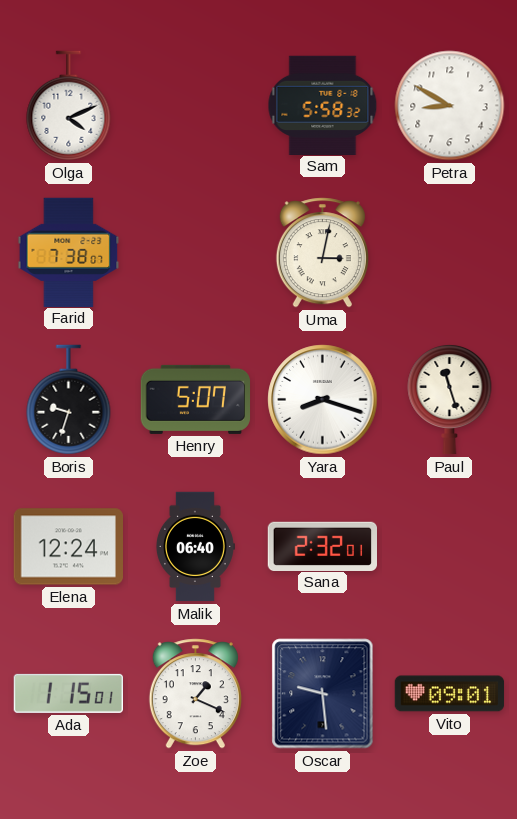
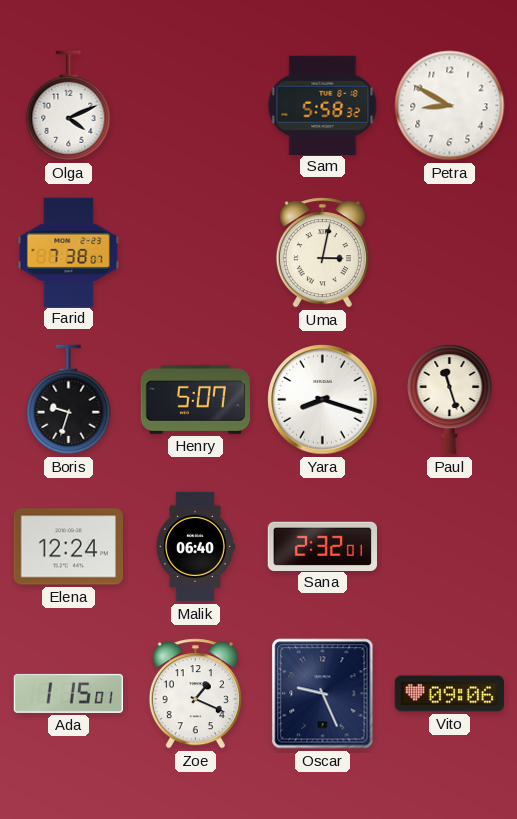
Oscar: 9:29 -> 9:26 (323, 694)
Vito: 09:01 -> 09:06 (450, 694)
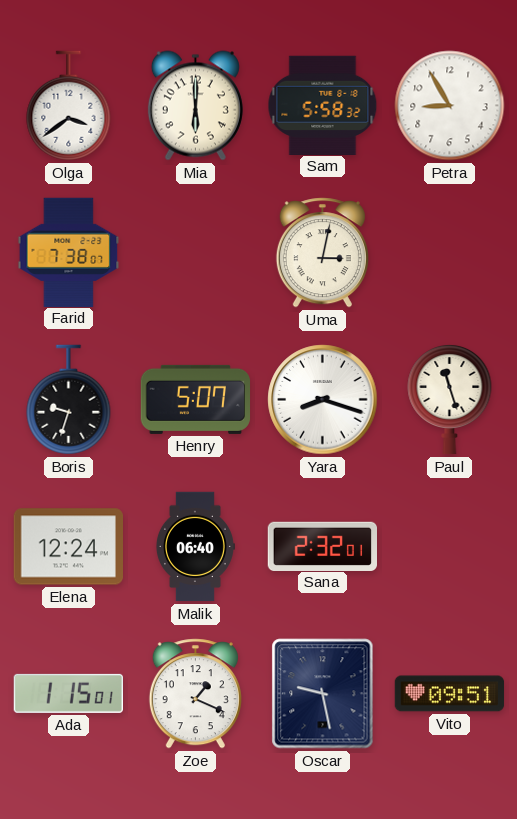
Olga: 4:11 -> 3:39 (69, 106)
Mia: none -> 6:00 (195, 106)
Petra: 8:50 -> 8:55 (450, 106)
Oscar: 9:26 -> 9:28 (323, 694)
Vito: 09:06 -> 09:51 (450, 694)
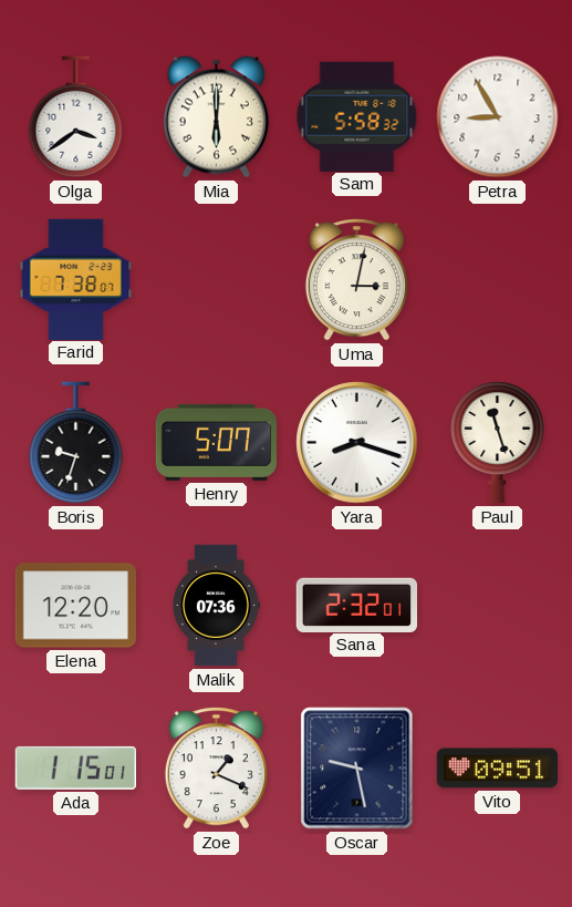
Elena: 12:24 -> 12:20 (75, 606)
Malik: 06:40 -> 07:36 (216, 606)
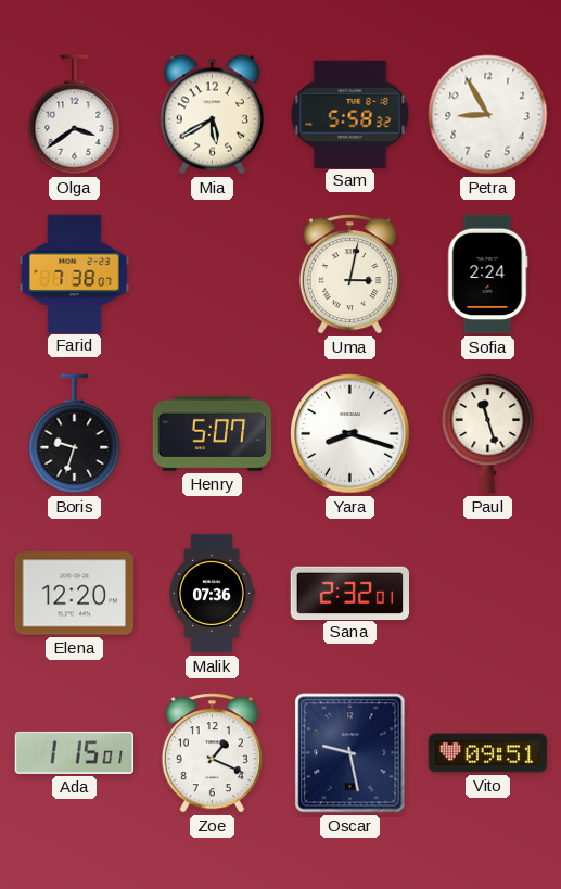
Mia: 6:00 -> 5:40 (212, 115)
Sofia: none -> 2:24 (488, 275)
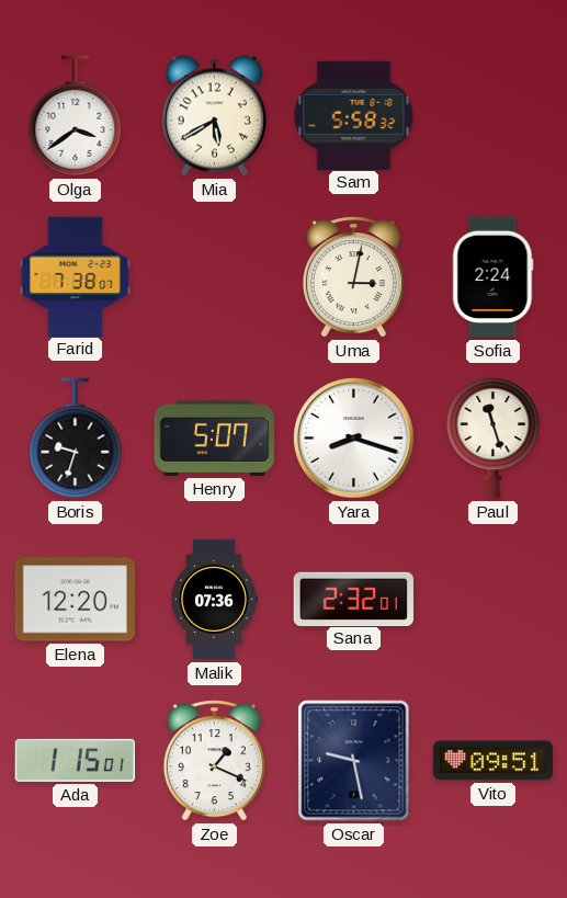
Petra: 8:55 -> none (488, 115)
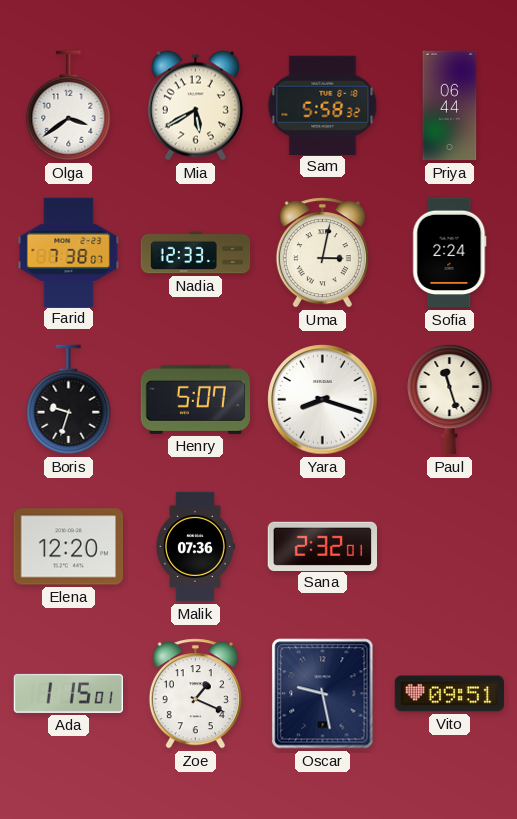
Priya: none -> 06:44 (450, 106)
Nadia: none -> 12:33 (196, 253)
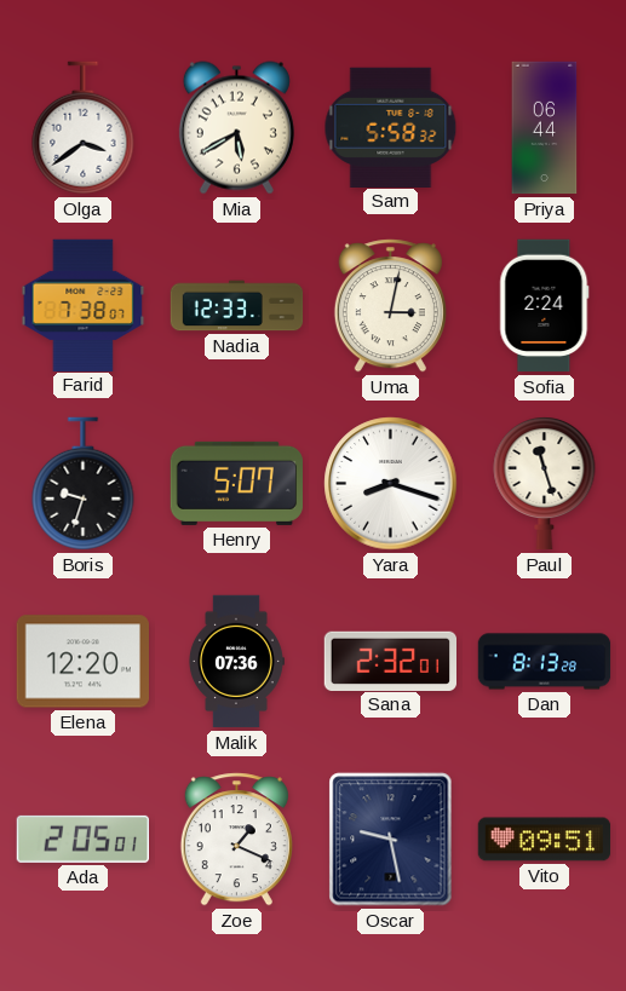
Dan: none -> 8:13 (545, 662)
Ada: 1:15 -> 2:05 (82, 839)
